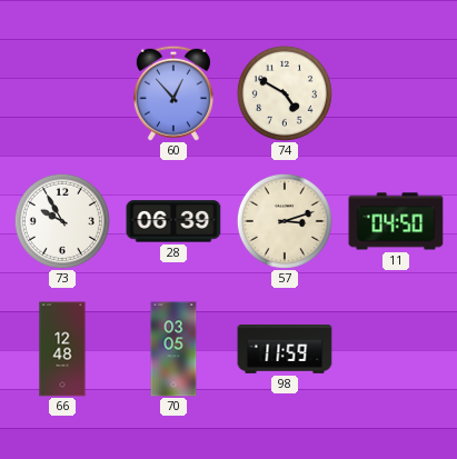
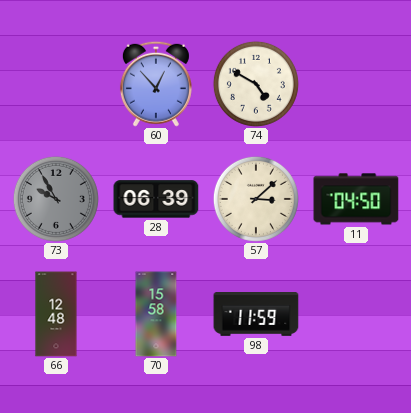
73 dial: white -> grey (56, 199)
57: 3:12 -> 3:08 (256, 199)
70: 03:05 -> 15:58 (156, 314)
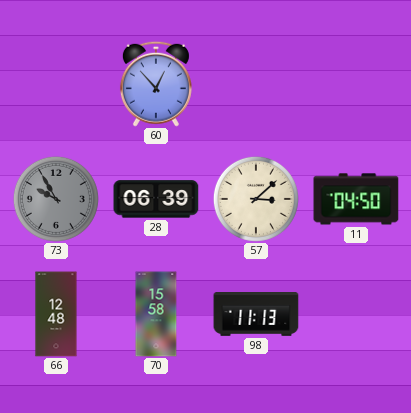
74: 4:50 -> none (256, 84)
98: 11:59 -> 11:13 (256, 315)
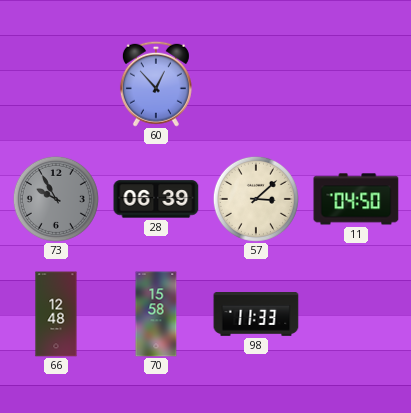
98: 11:13 -> 11:33 (256, 315)
